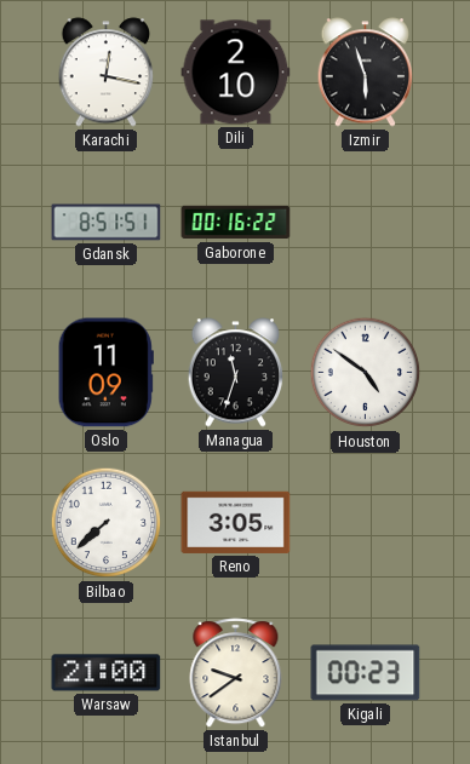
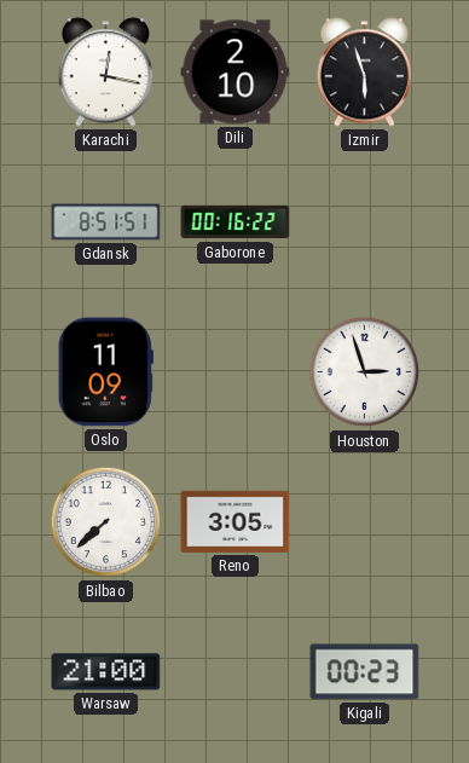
Managua: 11:33 -> none (236, 373)
Houston: 4:51 -> 2:57 (365, 372)
Istanbul: 9:39 -> none (236, 673)
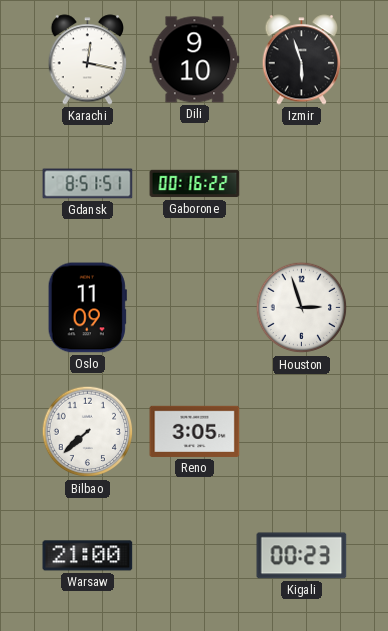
Dili: 2:10 -> 9:10 (195, 60)
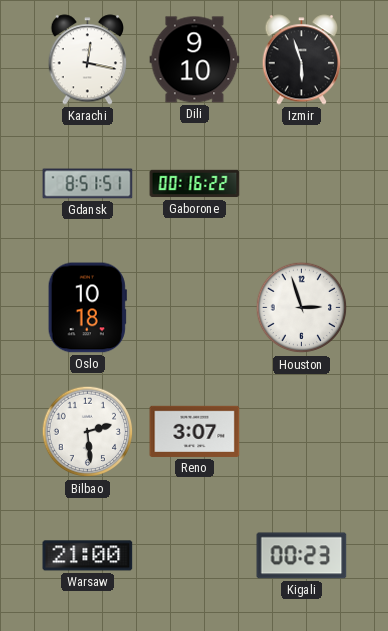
Oslo: 11:09 -> 10:18 (87, 308)
Bilbao: 7:38 -> 2:29 (88, 432)
Reno: 3:05 -> 3:07 (195, 431)
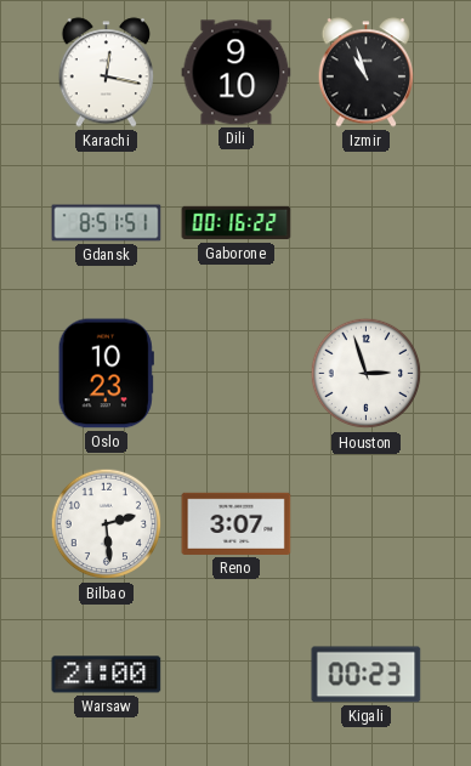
Izmir: 5:57 -> 10:57 (367, 73)
Oslo: 10:18 -> 10:23 (106, 374)
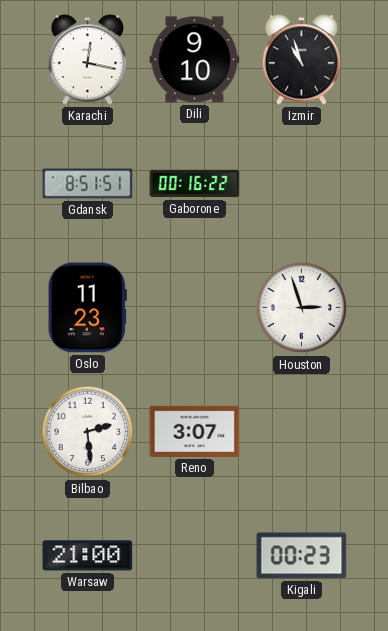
Oslo: 10:23 -> 11:23 (87, 308)
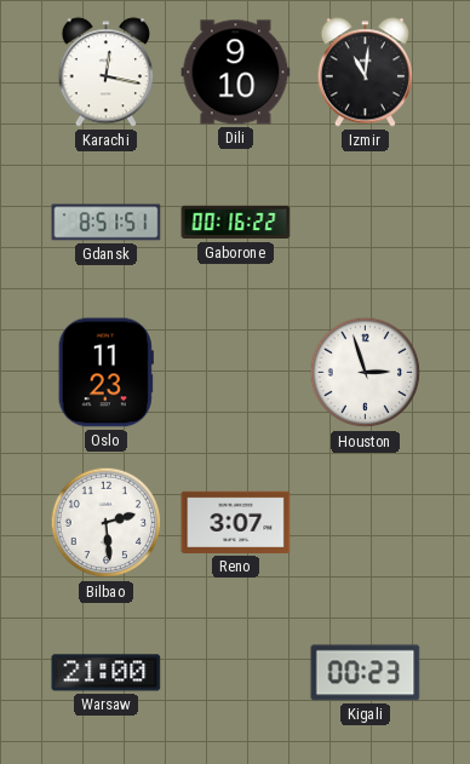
Izmir: 10:57 -> 11:01 (366, 73)
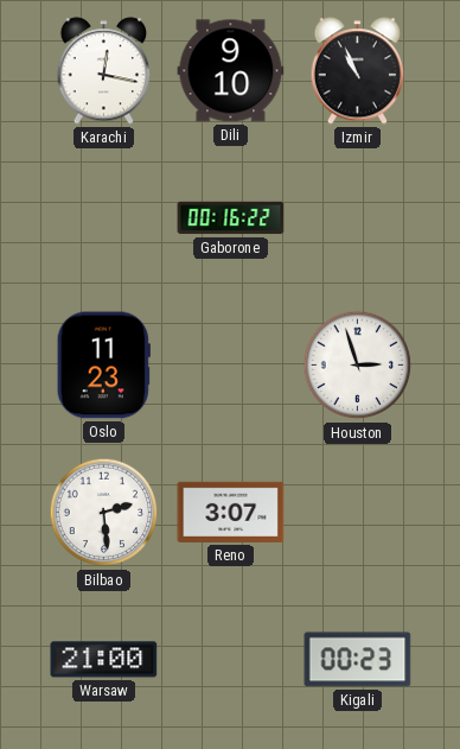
Izmir: 11:01 -> 10:56 (358, 71)
Gdansk: 8:51 -> none (107, 223)
